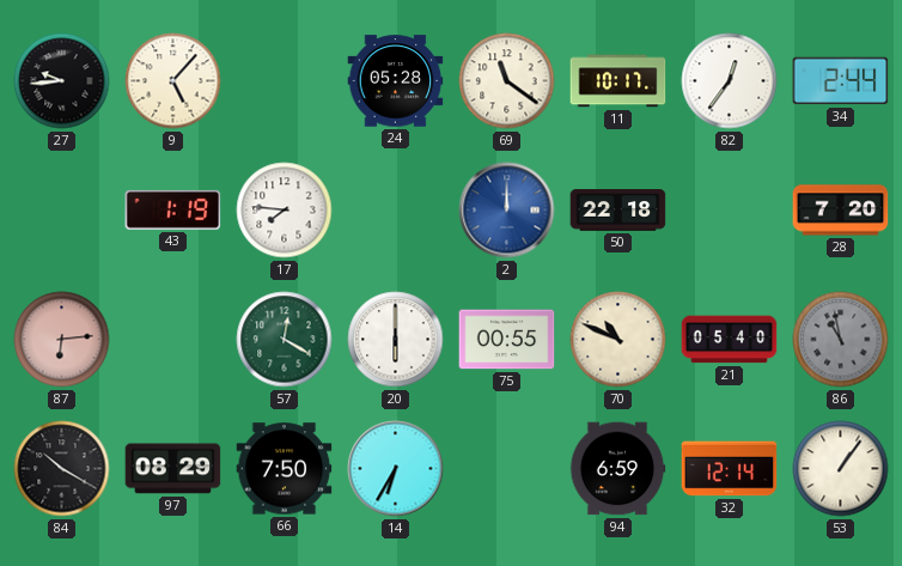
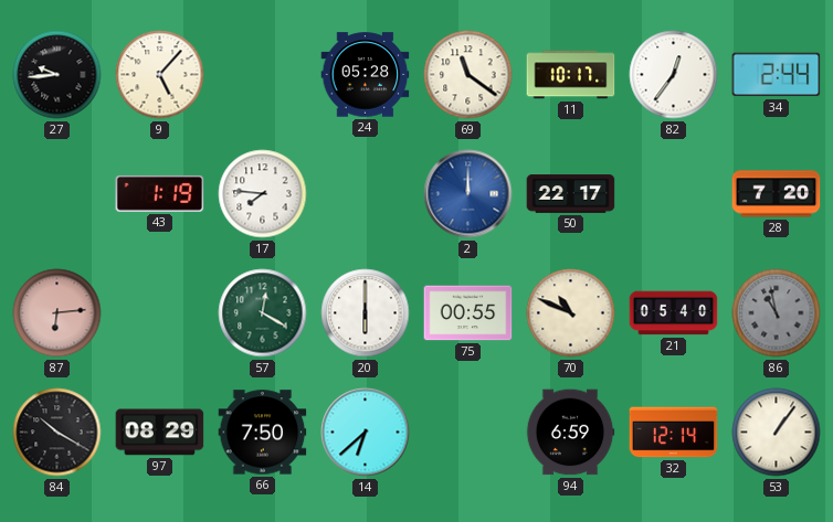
50: 22:18 -> 22:17 (571, 194)
14: 6:35 -> 6:38 (366, 433)
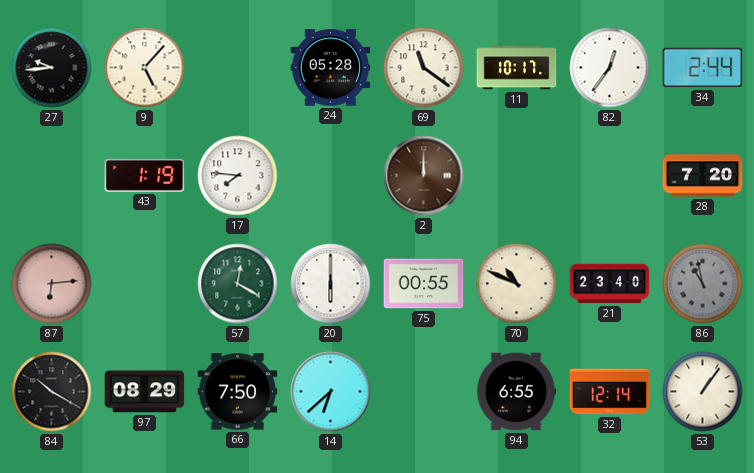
2 dial: blue -> brown (424, 176)
50: 22:17 -> none (571, 194)
21: 05:40 -> 23:40 (610, 284)
94: 6:59 -> 6:55 (516, 392)
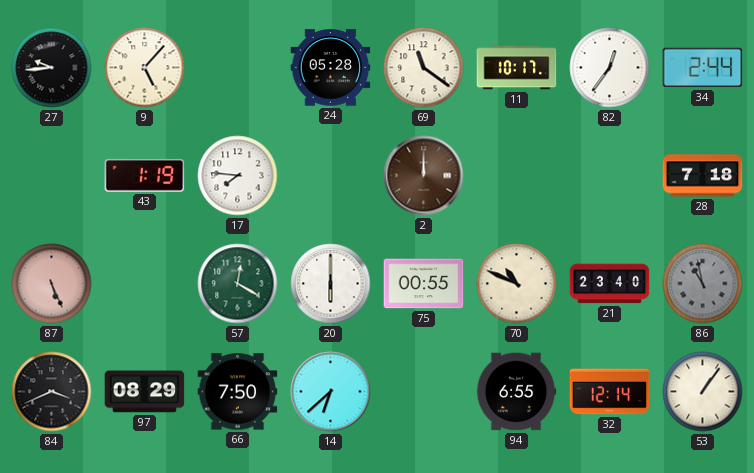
28: 7:20 -> 7:18 (703, 176)
87: 6:14 -> 5:26 (52, 284)
84: 10:20 -> 3:41 (52, 392)
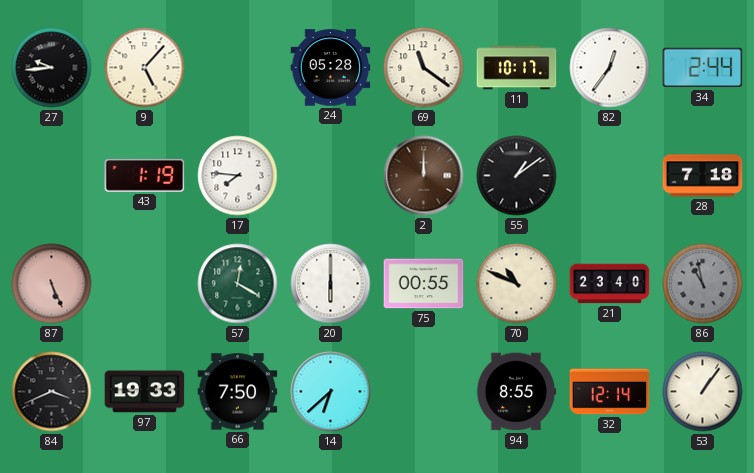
55: none -> 1:09 (517, 176)
97: 08:29 -> 19:33 (145, 392)
94: 6:55 -> 8:55 (516, 392)
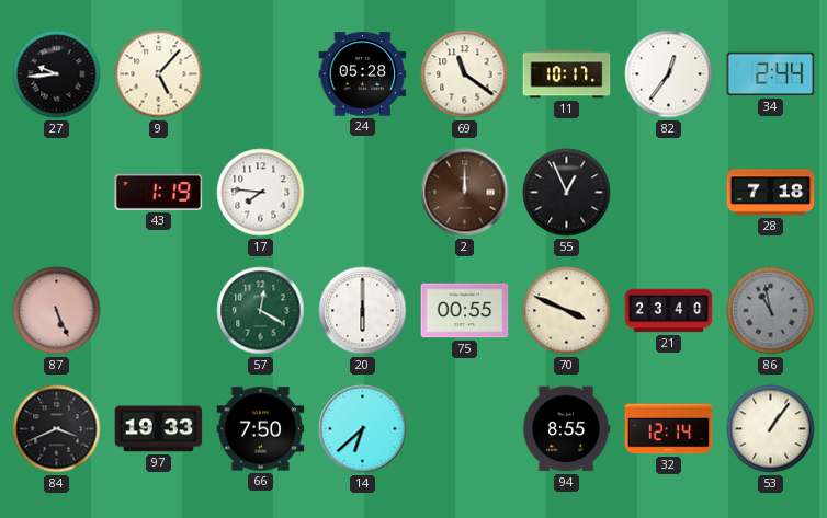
55: 1:09 -> 12:56 (567, 193)
70: 10:49 -> 3:49 (567, 311)
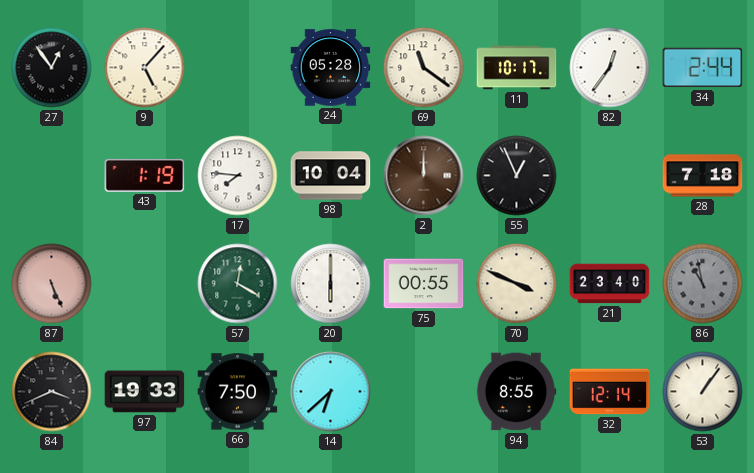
27: 9:44 -> 12:54 (52, 68)
98: none -> 10:04 (331, 176)
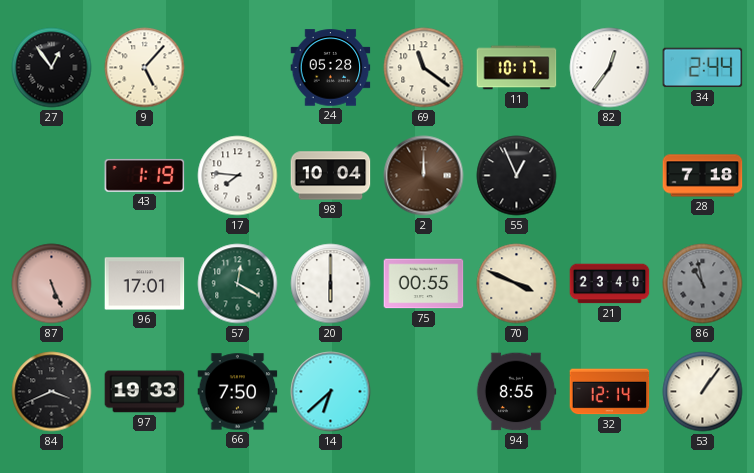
96: none -> 17:01 (145, 284)
